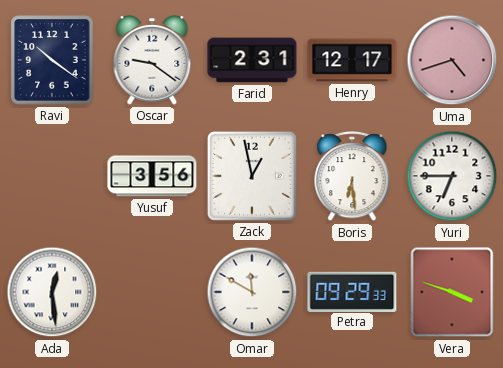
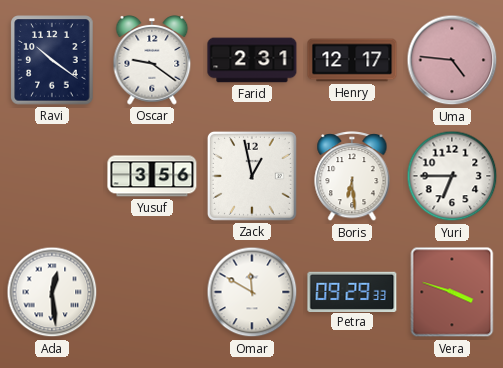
Uma: 4:42 -> 4:46 (452, 60)
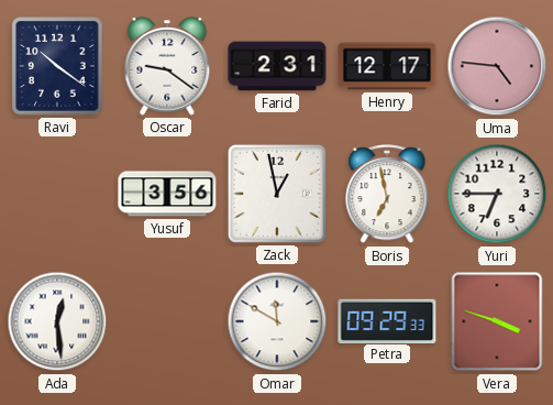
Boris: 6:29 -> 6:58 (387, 195)
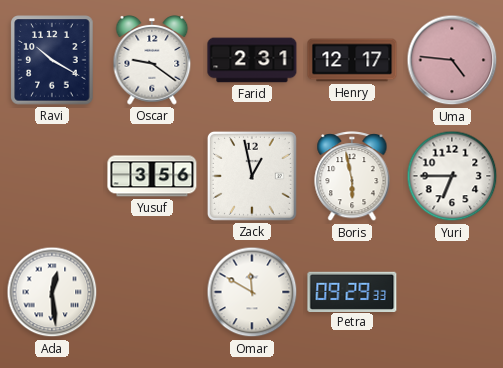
Ravi: 10:21 -> 10:20 (52, 60)
Boris: 6:58 -> 5:58 (352, 177)
Vera: 3:48 -> none (497, 321)
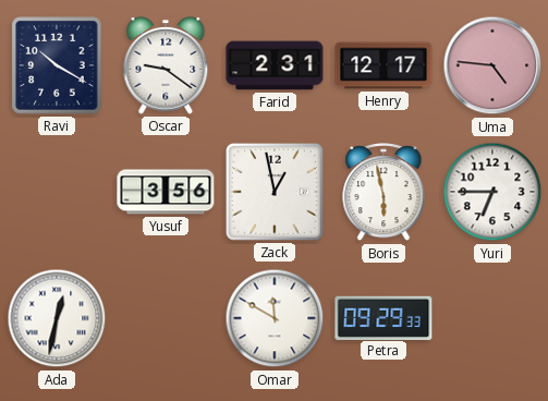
Ada: 12:29 -> 12:32 (57, 318)
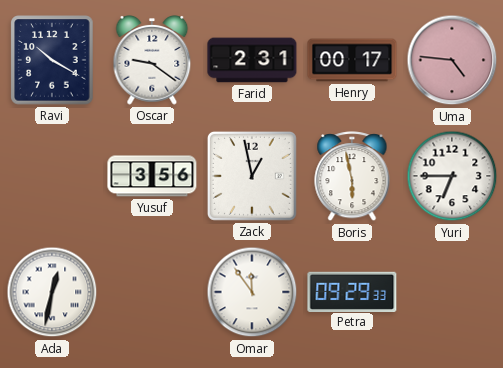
Henry: 12:17 -> 00:17 (352, 60)
Omar: 11:50 -> 11:54 (252, 292)
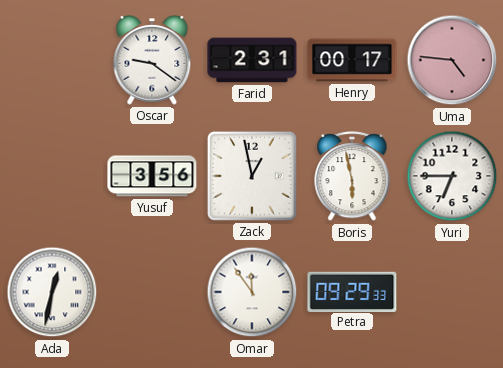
Ravi: 10:20 -> none (52, 60)
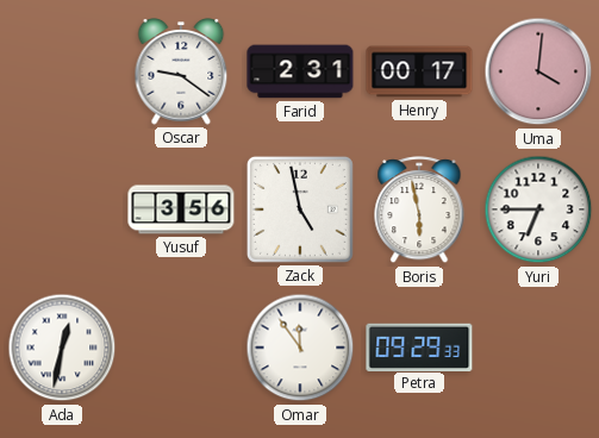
Uma: 4:46 -> 4:01 (538, 71)
Zack: 12:58 -> 4:58 (300, 209)
